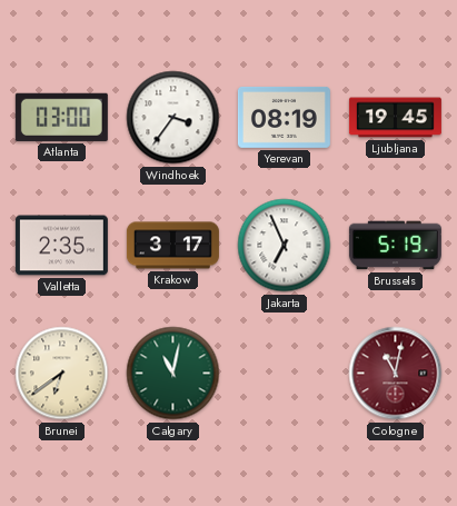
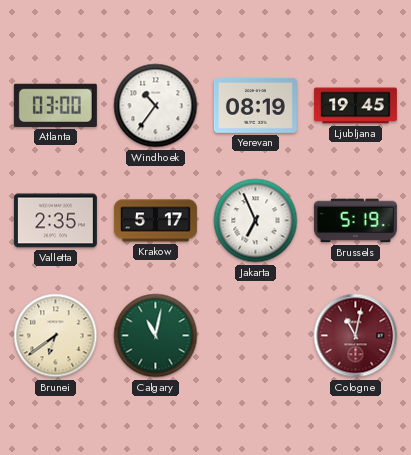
Windhoek: 3:36 -> 10:36 (156, 106)
Krakow: 3:17 -> 5:17 (155, 221)
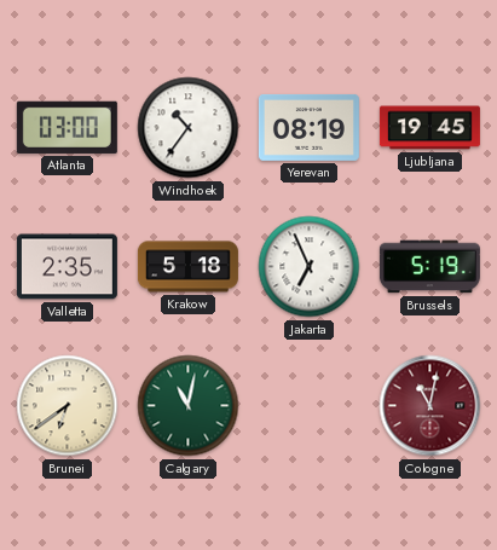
Krakow: 5:17 -> 5:18 (187, 267)
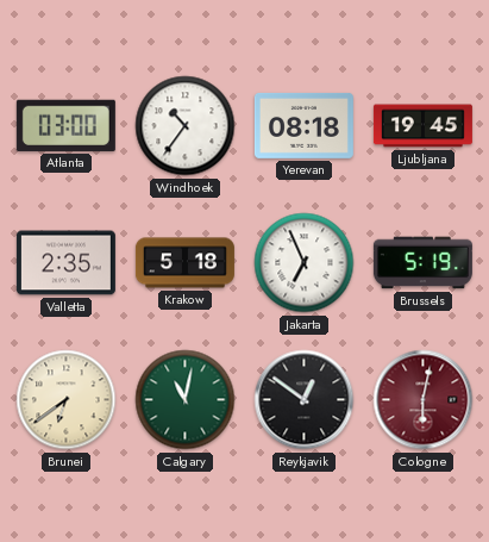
Yerevan: 08:19 -> 08:18 (303, 125)
Reykjavik: none -> 12:51 (305, 400)
Cologne: 11:02 -> 6:02 (424, 400)
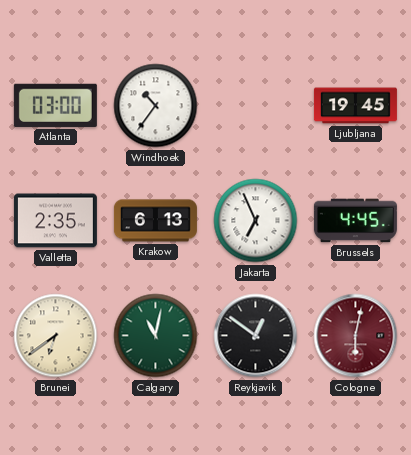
Yerevan: 08:18 -> none (303, 125)
Krakow: 5:18 -> 6:13 (155, 221)
Brussels: 5:19 -> 4:45 (355, 221)
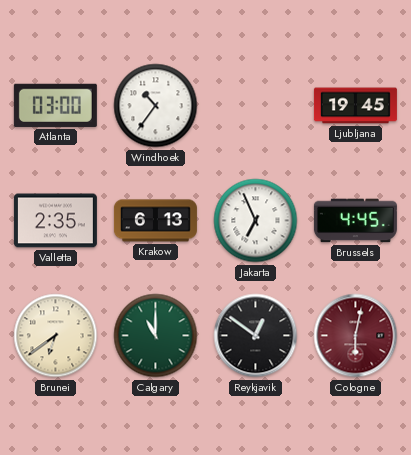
Calgary: 11:02 -> 11:00 (156, 336)
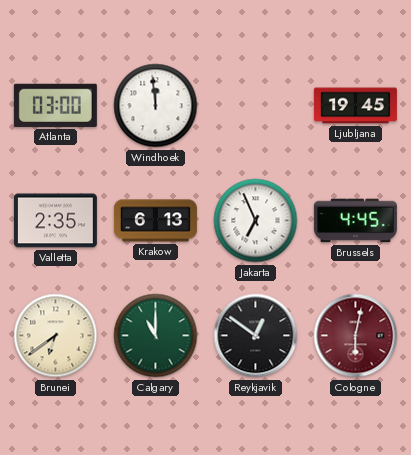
Windhoek: 10:36 -> 11:59 (156, 106)
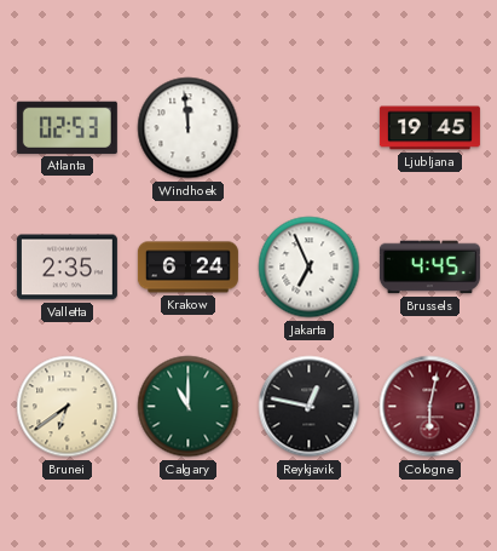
Atlanta: 03:00 -> 02:53 (67, 127)
Krakow: 6:13 -> 6:24 (187, 268)
Reykjavik: 12:51 -> 12:47 (310, 407)
